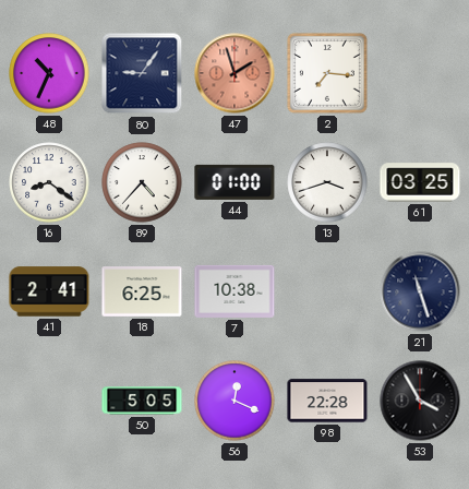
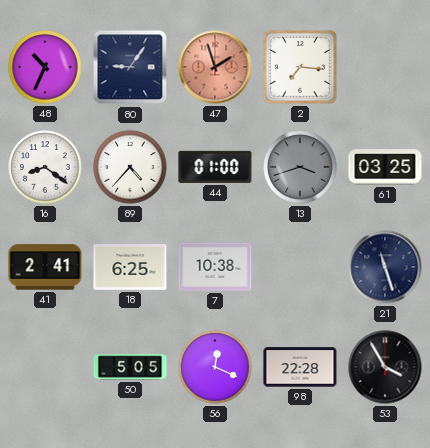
13 dial: white -> grey (300, 167)
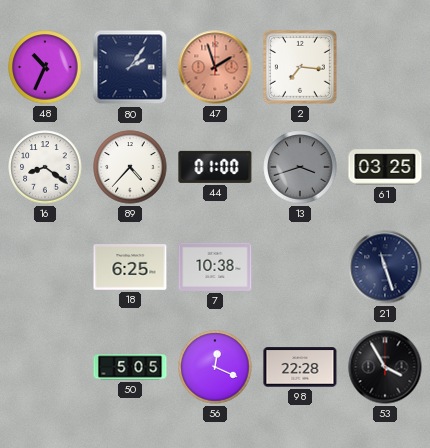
80: 9:06 -> 2:06 (130, 67)
41: 2:41 -> none (45, 267)
